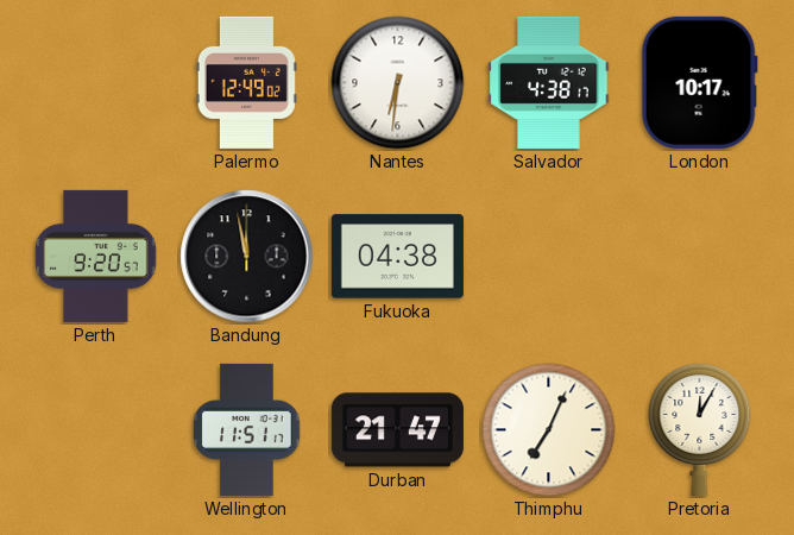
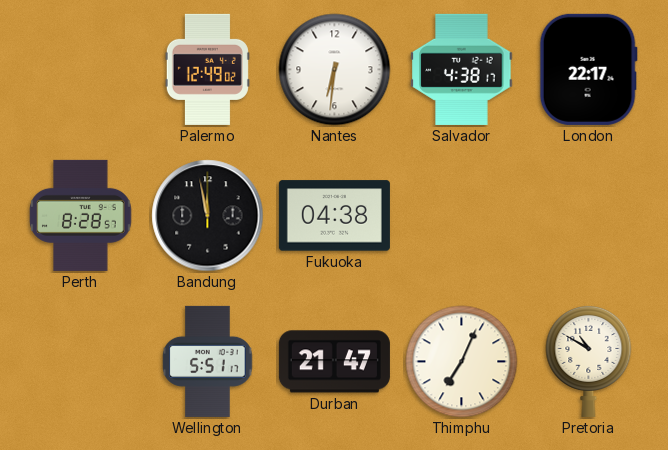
London: 10:17 -> 22:17 (588, 69)
Perth: 9:20 -> 8:28 (81, 215)
Wellington: 11:51 -> 5:51 (208, 361)
Pretoria: 12:05 -> 10:50 (589, 361)
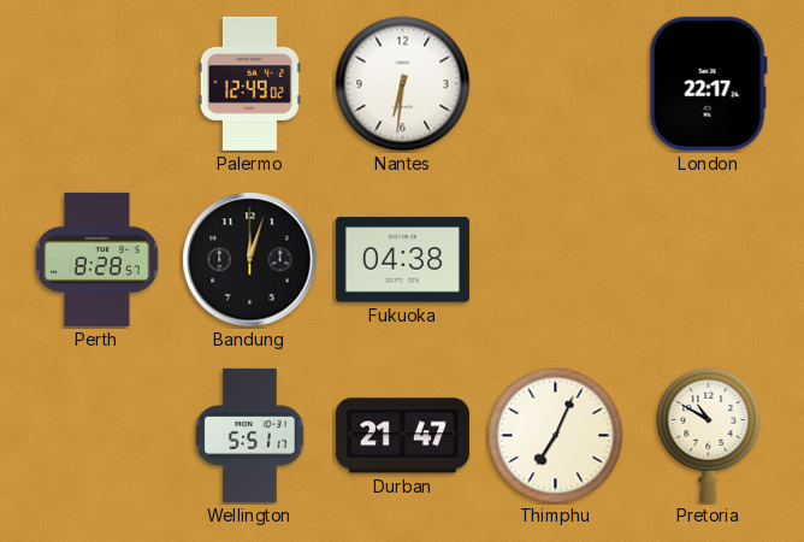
Salvador: 4:38 -> none (462, 69)
Bandung: 11:58 -> 12:03 (250, 260)
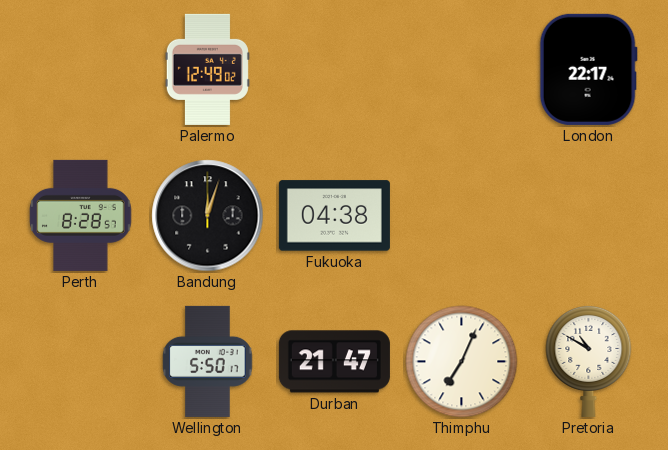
Nantes: 6:31 -> none (403, 84)
Wellington: 5:51 -> 5:50 (208, 361)
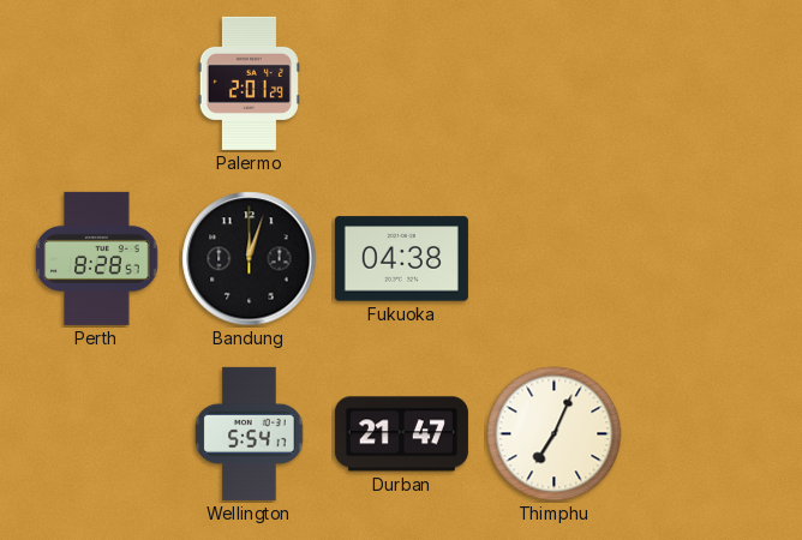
Palermo: 12:49 -> 2:01 (249, 83)
London: 22:17 -> none (588, 69)
Wellington: 5:50 -> 5:54 (250, 433)
Pretoria: 10:50 -> none (589, 361)
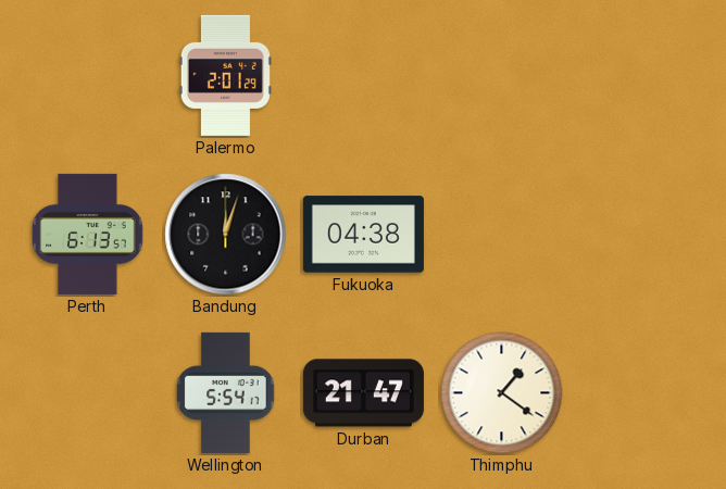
Perth: 8:28 -> 6:13 (88, 234)
Thimphu: 7:04 -> 1:21 (502, 393)
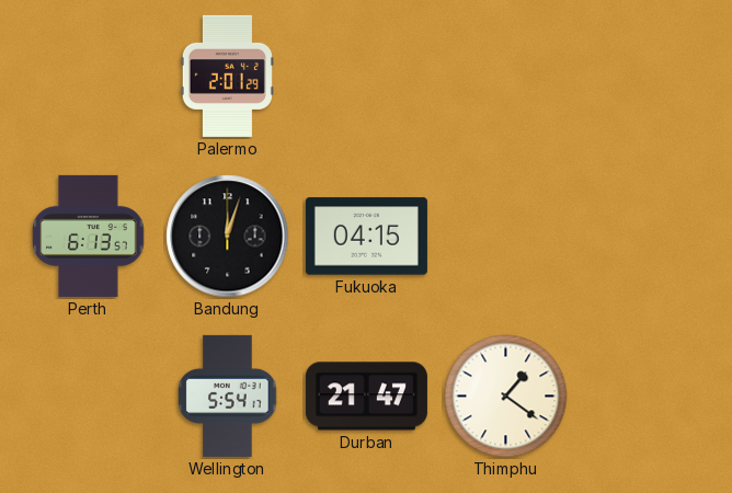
Fukuoka: 04:38 -> 04:15 (366, 237)
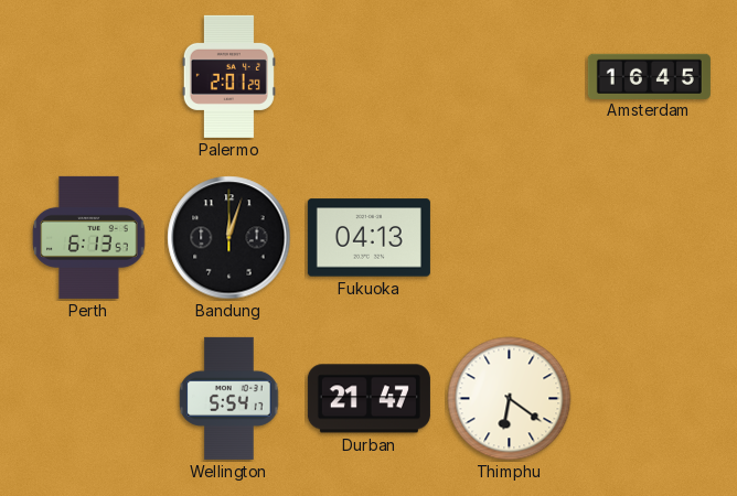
Amsterdam: none -> 16:45 (649, 76)
Fukuoka: 04:15 -> 04:13 (368, 238)
Thimphu: 1:21 -> 6:21 (510, 399)
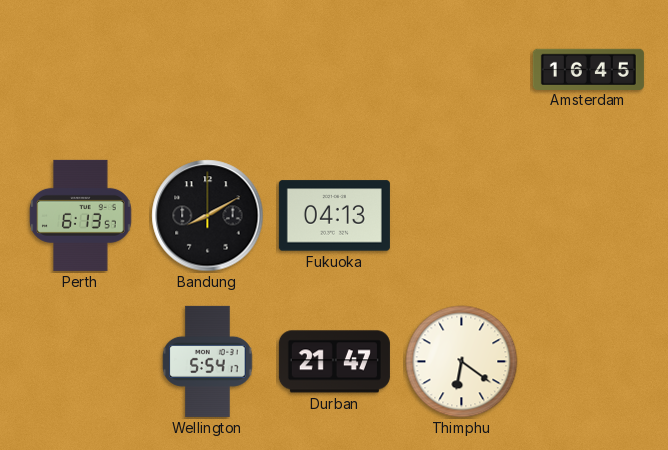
Palermo: 2:01 -> none (228, 76)
Bandung: 12:03 -> 8:10 (208, 216)
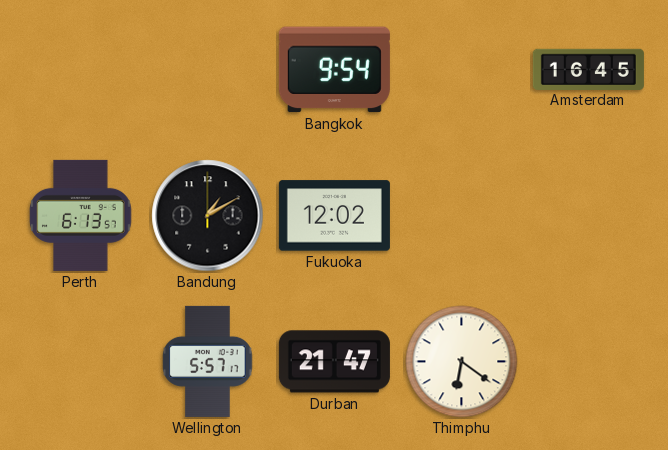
Bangkok: none -> 9:54 (334, 70)
Bandung: 8:10 -> 1:10 (208, 216)
Fukuoka: 04:13 -> 12:02 (334, 216)
Wellington: 5:54 -> 5:57 (208, 361)
